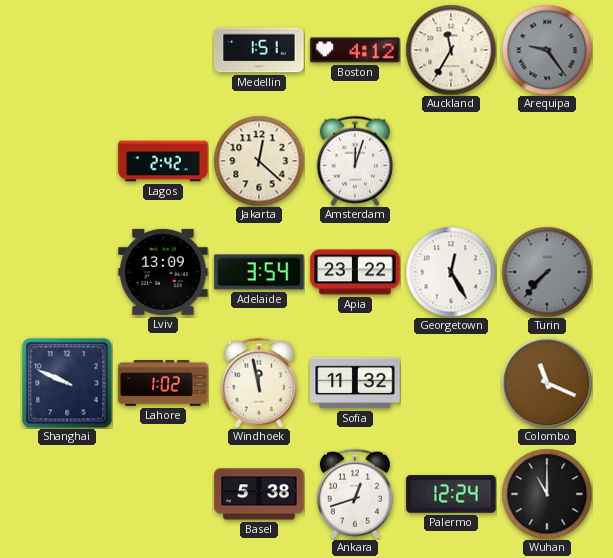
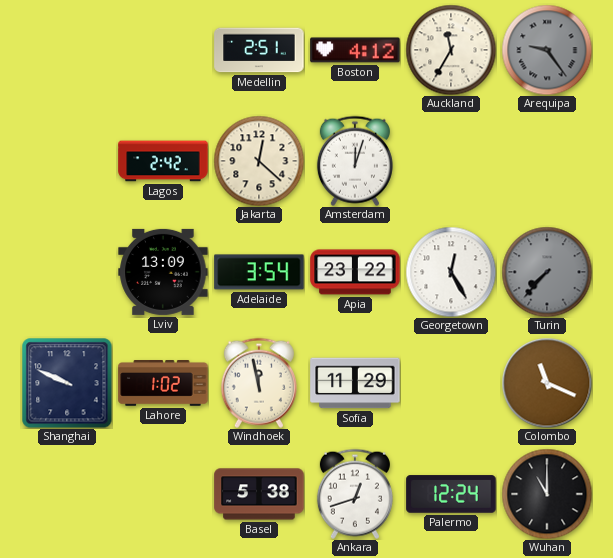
Medellin: 1:51 -> 2:51 (259, 50)
Sofia: 11:32 -> 11:29 (355, 383)
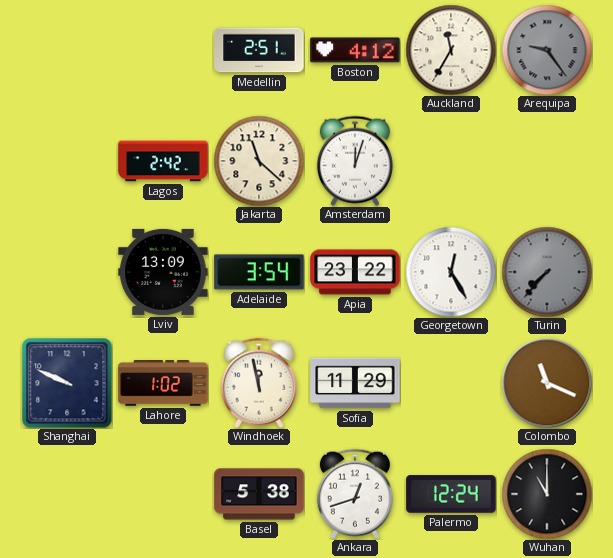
Jakarta: 12:22 -> 11:22 (259, 161)
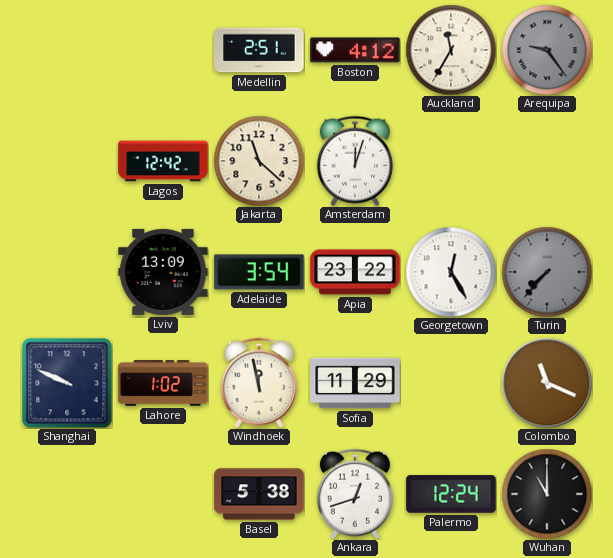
Lagos: 2:42 -> 12:42 (163, 161)
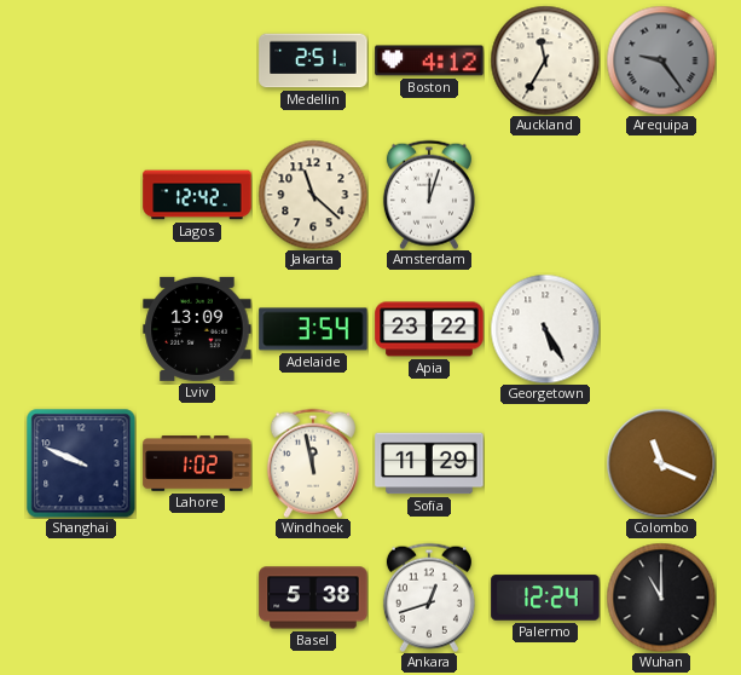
Georgetown: 12:25 -> 5:25 (545, 329)
Turin: 7:37 -> none (547, 272)
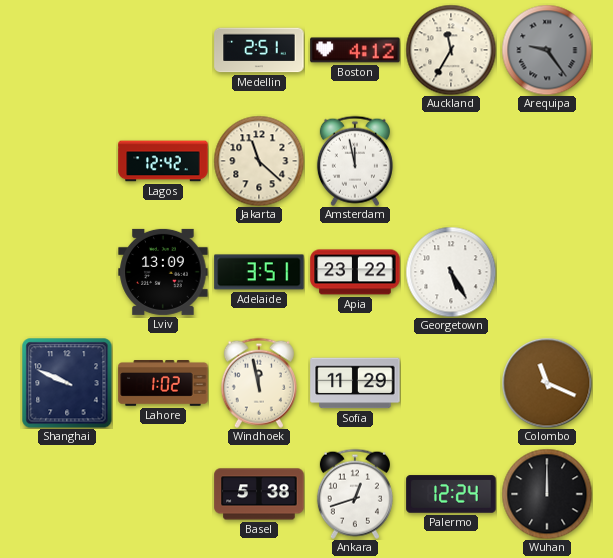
Amsterdam: 12:03 -> 11:58 (355, 161)
Adelaide: 3:54 -> 3:51 (259, 272)
Wuhan: 11:00 -> 12:00 (547, 494)
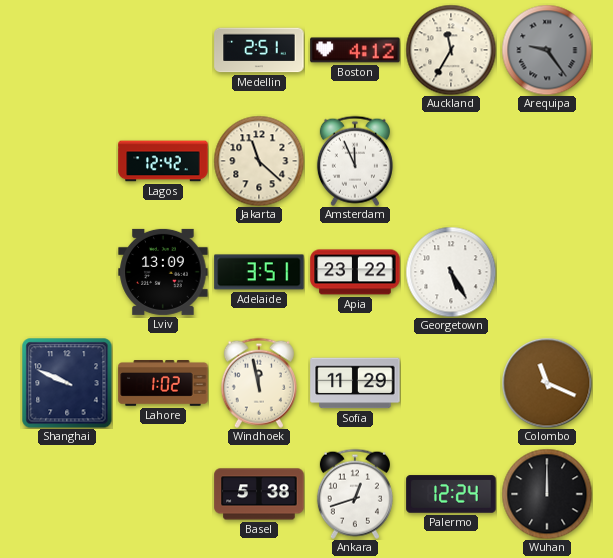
Amsterdam: 11:58 -> 11:56 (355, 161)
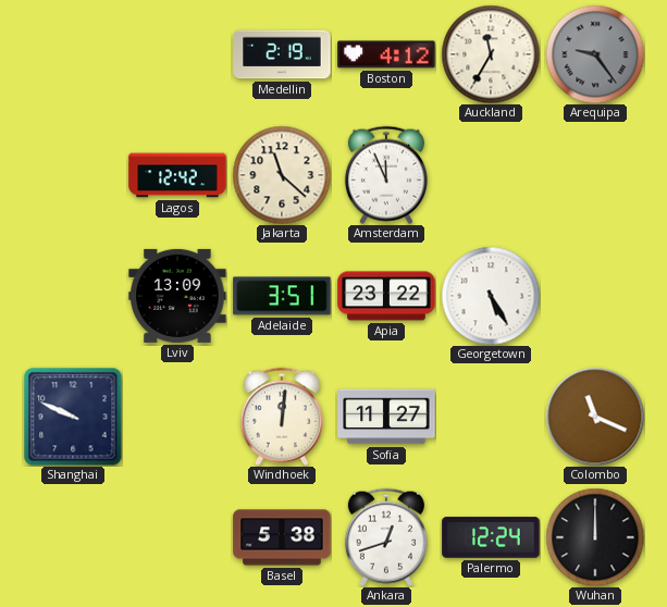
Medellin: 2:51 -> 2:19 (282, 54)
Lahore: 1:02 -> none (163, 384)
Windhoek: 11:58 -> 12:01 (282, 417)
Sofia: 11:29 -> 11:27 (386, 417)
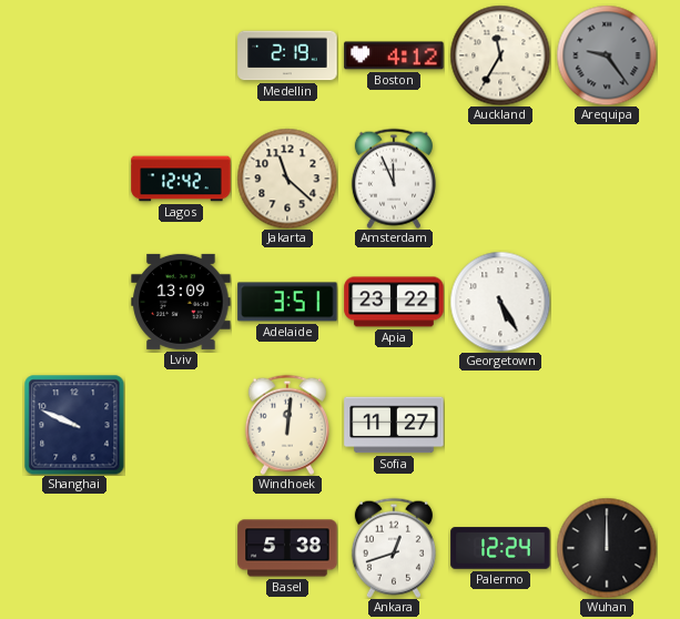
Colombo: 11:19 -> none (595, 417)
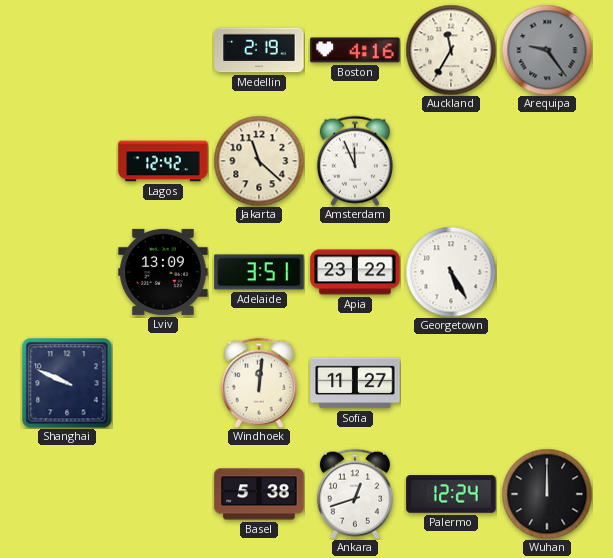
Boston: 4:12 -> 4:16 (355, 50)
